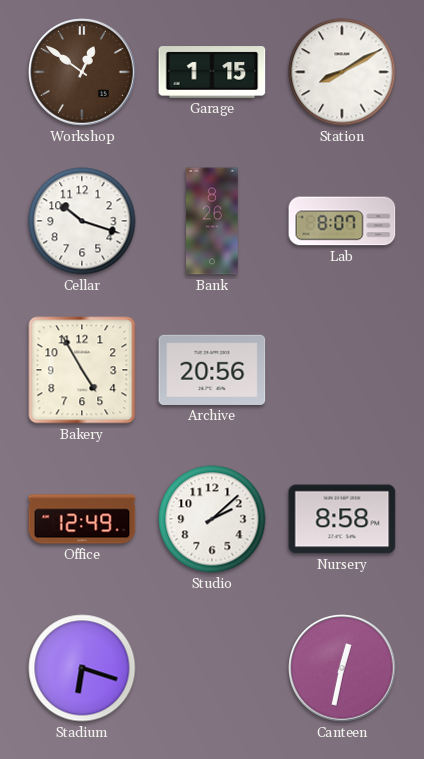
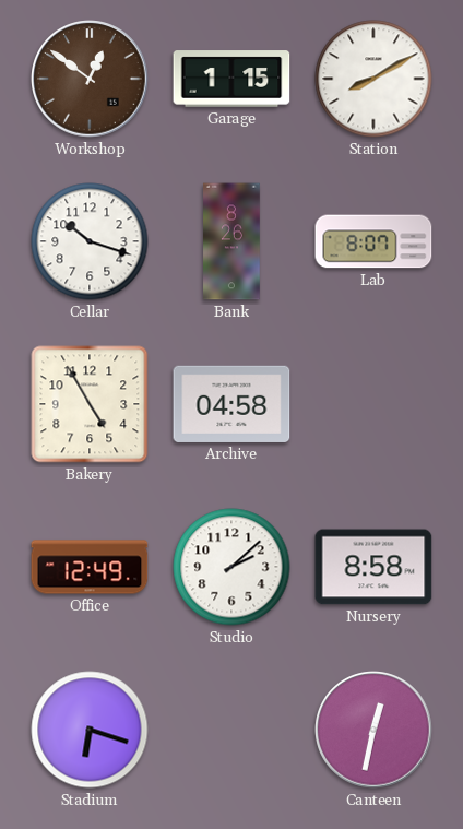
Archive: 20:56 -> 04:58 (231, 404)
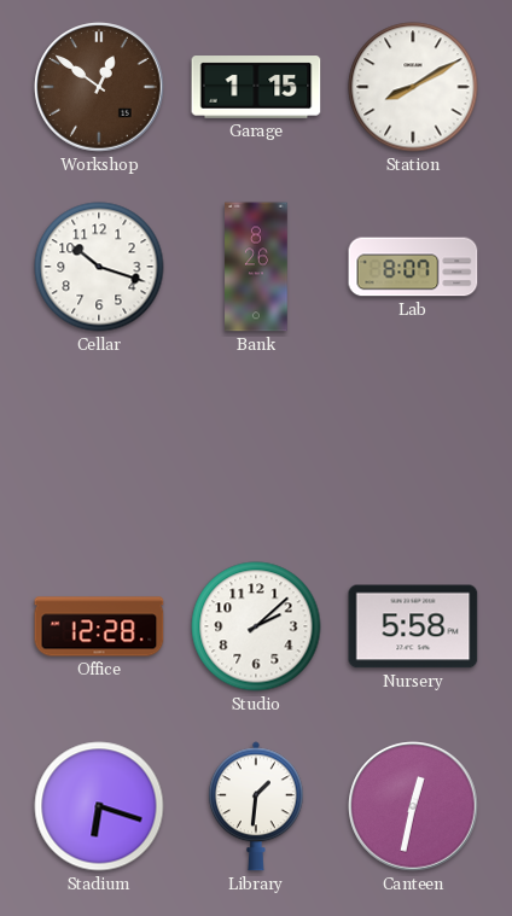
Bakery: 4:55 -> none (90, 404)
Archive: 04:58 -> none (231, 404)
Office: 12:49 -> 12:28 (99, 626)
Nursery: 8:58 -> 5:58 (413, 626)
Library: none -> 1:31 (256, 806)
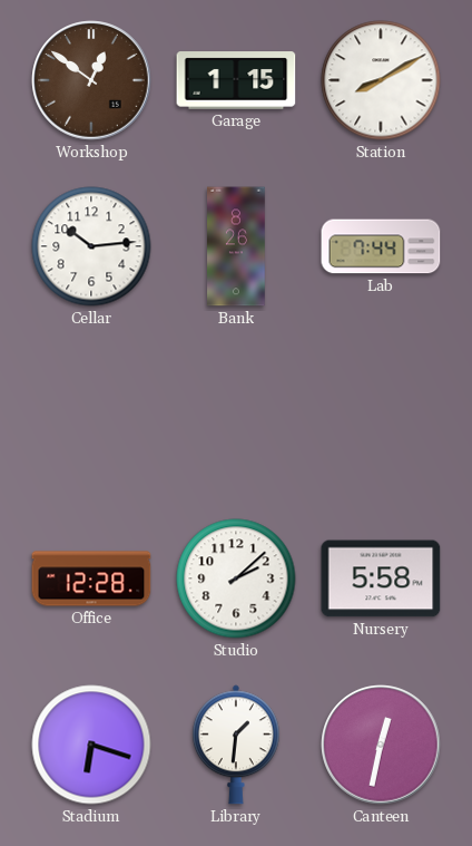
Cellar: 10:18 -> 10:14 (91, 246)
Lab: 8:07 -> 7:44 (381, 246)
